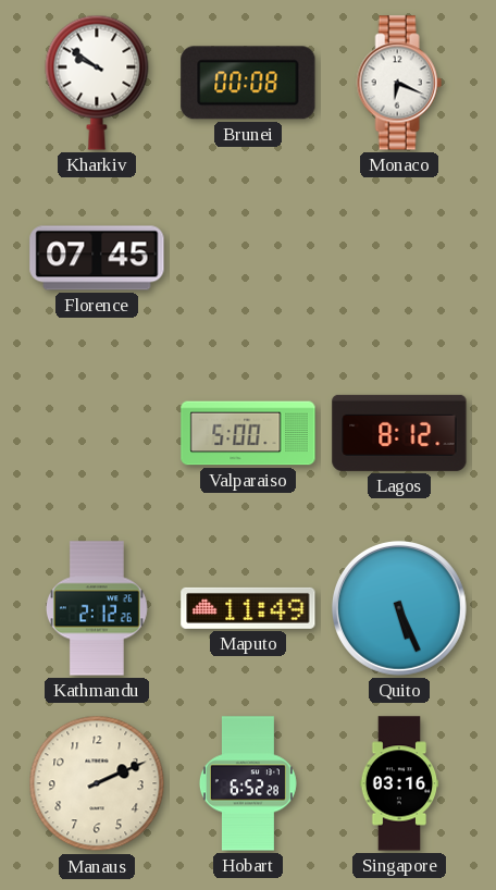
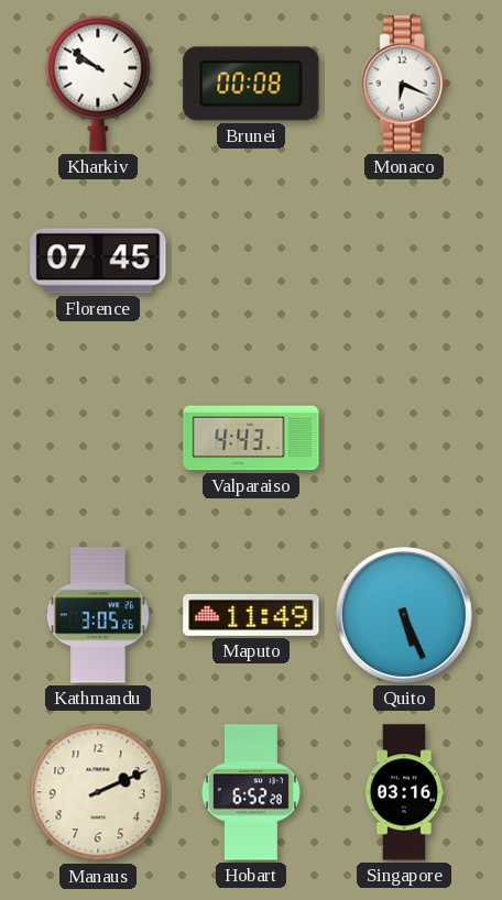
Valparaiso: 5:00 -> 4:43 (251, 438)
Lagos: 8:12 -> none (399, 433)
Kathmandu: 2:12 -> 3:05 (98, 615)
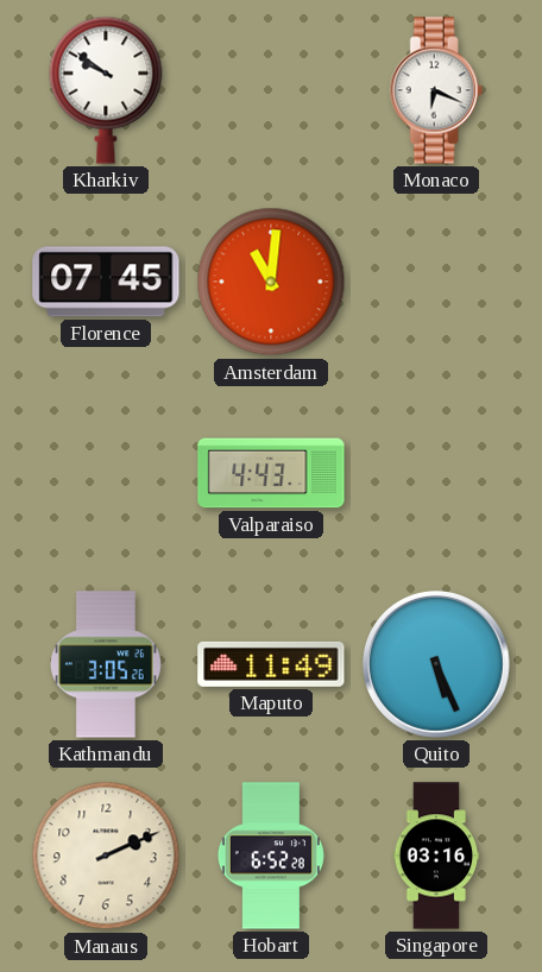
Brunei: 00:08 -> none (251, 84)
Amsterdam: none -> 11:01 (271, 282)
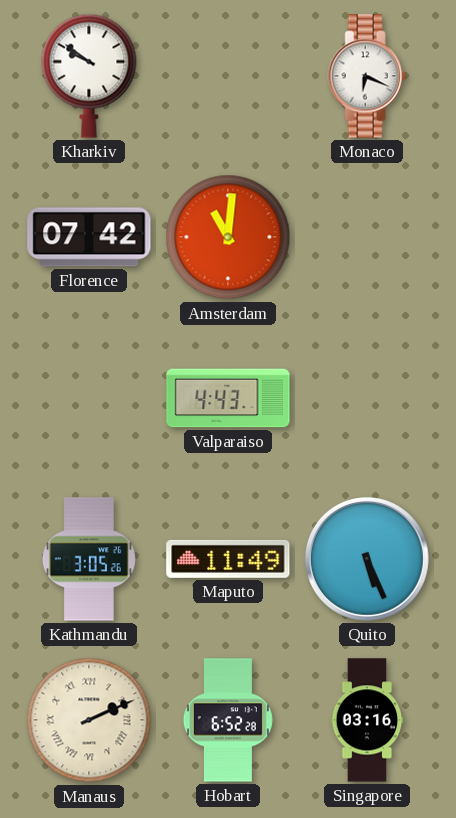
Florence: 07:45 -> 07:42 (89, 237)
Manaus numerals: Arabic -> Roman (89, 720)
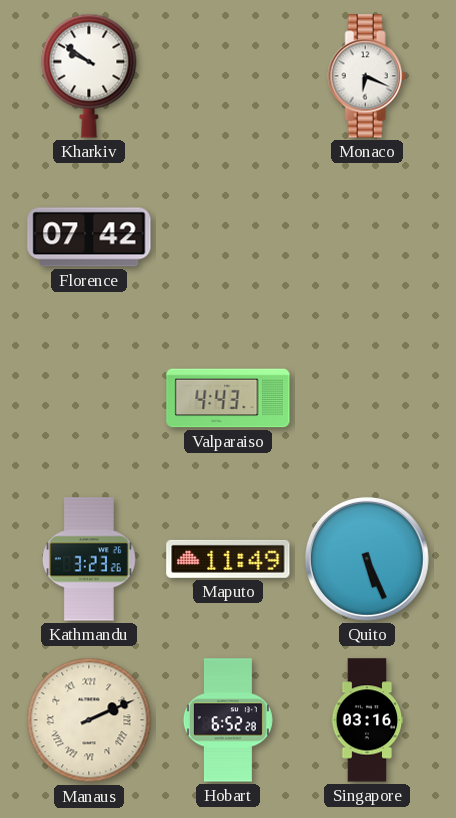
Amsterdam: 11:01 -> none (228, 237)
Kathmandu: 3:05 -> 3:23 (89, 559)
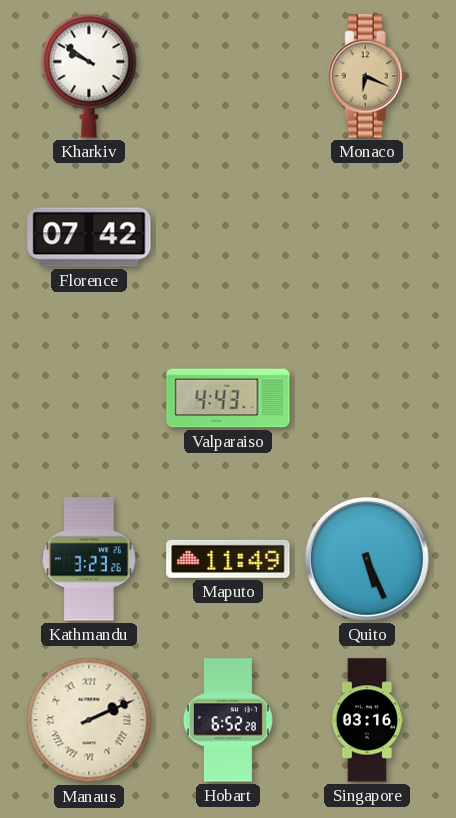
Monaco dial: white -> champagne (367, 76)
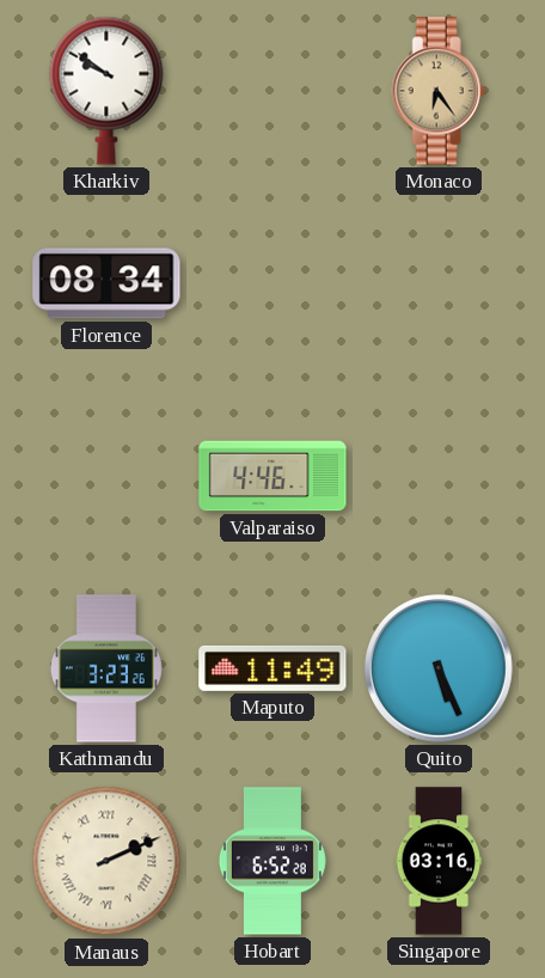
Monaco: 6:19 -> 6:24 (439, 91)
Florence: 07:42 -> 08:34 (106, 283)
Valparaiso: 4:43 -> 4:46 (272, 476)
